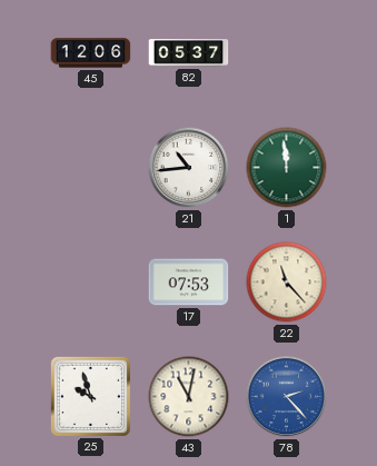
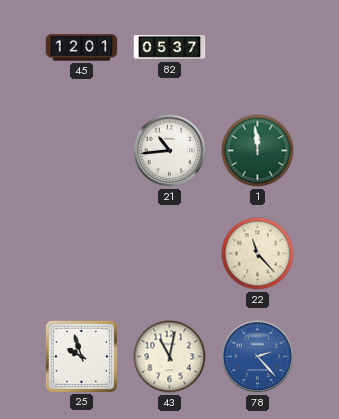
45: 12:06 -> 12:01 (82, 48)
17: 07:53 -> none (189, 282)
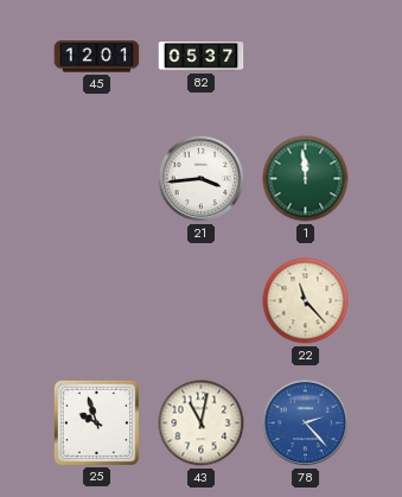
21: 10:44 -> 3:44 (202, 179)
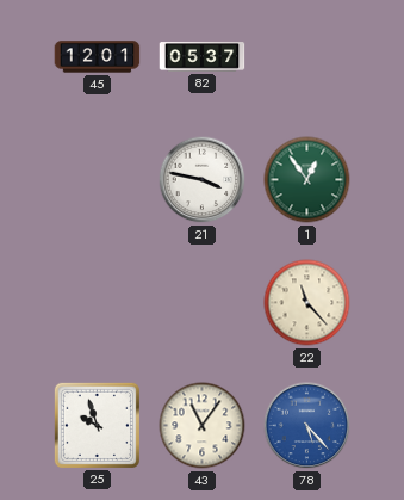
21: 3:44 -> 3:47 (203, 180)
1: 11:59 -> 12:54 (307, 180)
43: 11:02 -> 11:06 (203, 426)
78: 2:23 -> 5:23 (307, 426)
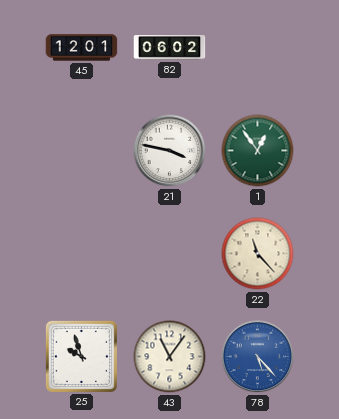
82: 05:37 -> 06:02 (170, 48)
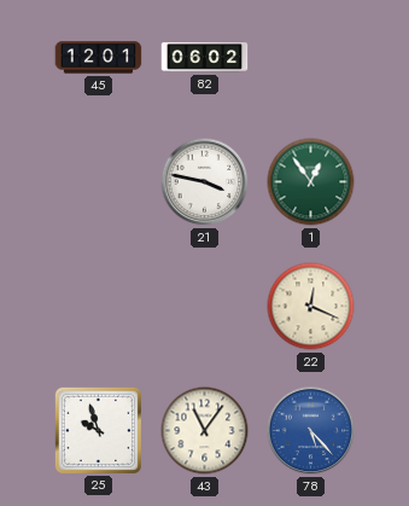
22: 11:23 -> 12:19 (311, 307)
